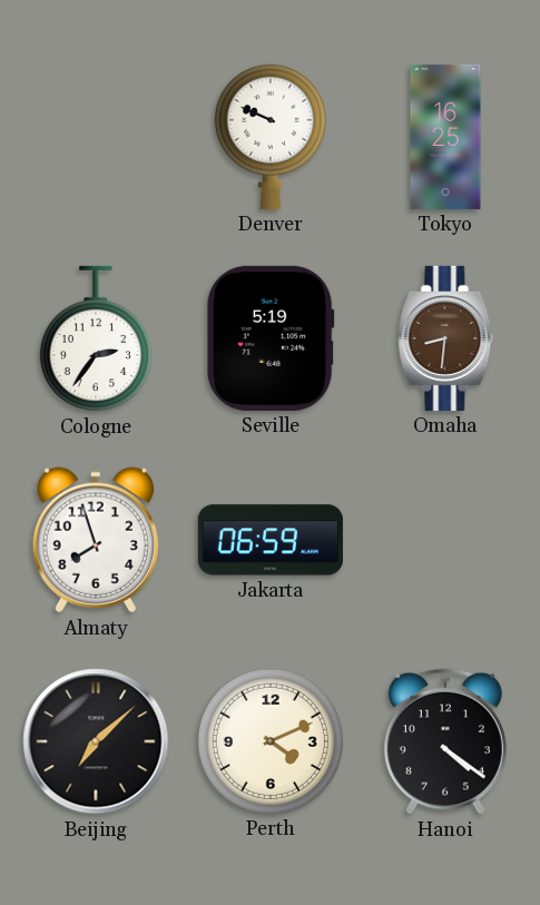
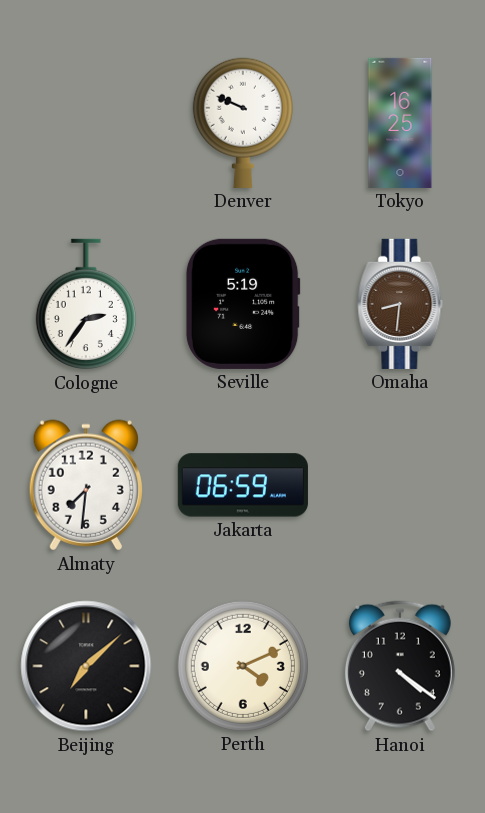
Almaty: 7:57 -> 7:31 (86, 485)
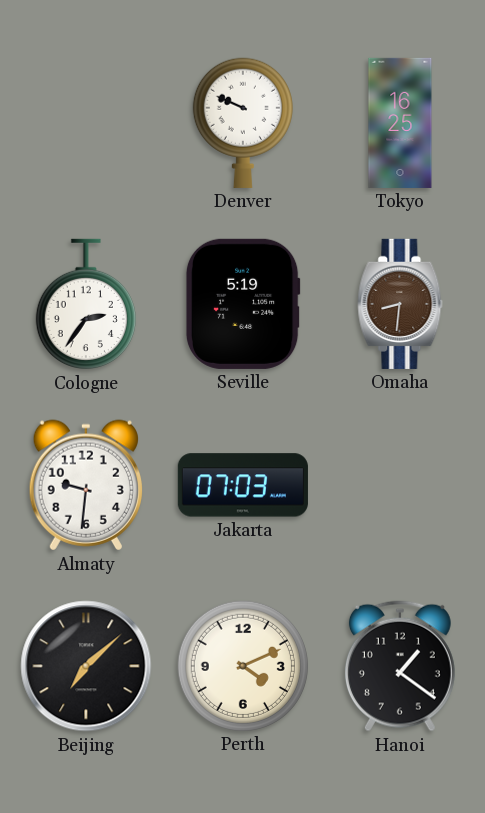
Almaty: 7:31 -> 9:31 (86, 485)
Jakarta: 06:59 -> 07:03 (243, 485)
Hanoi: 4:21 -> 1:21 (400, 666)
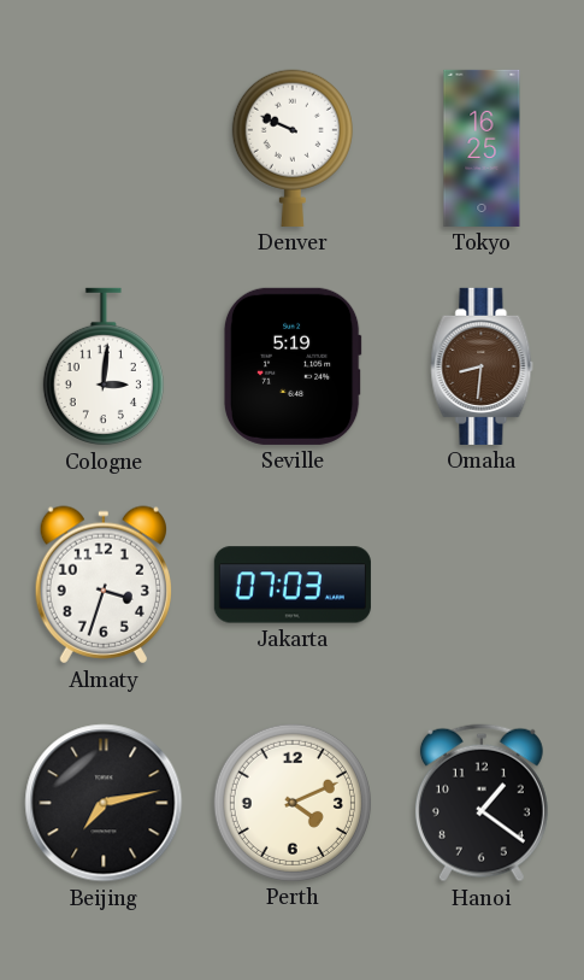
Cologne: 2:36 -> 3:01 (104, 366)
Almaty: 9:31 -> 3:33 (104, 585)
Beijing: 7:08 -> 7:13 (104, 803)
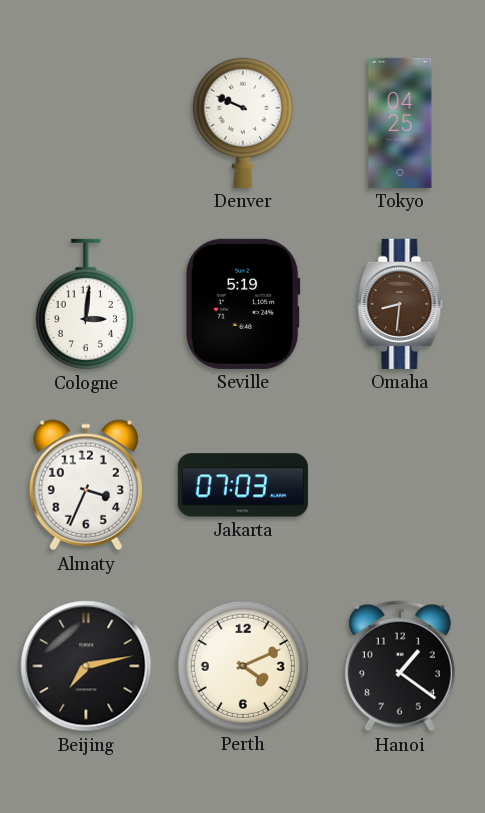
Tokyo: 16:25 -> 04:25 (400, 123)
Almaty: 3:33 -> 3:34 (86, 485)
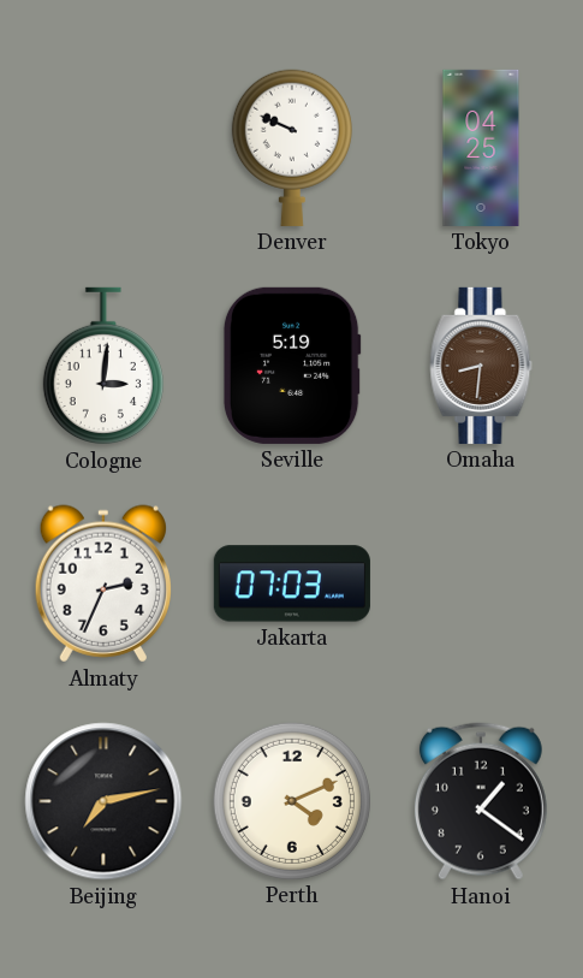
Almaty: 3:34 -> 2:34 (103, 583)
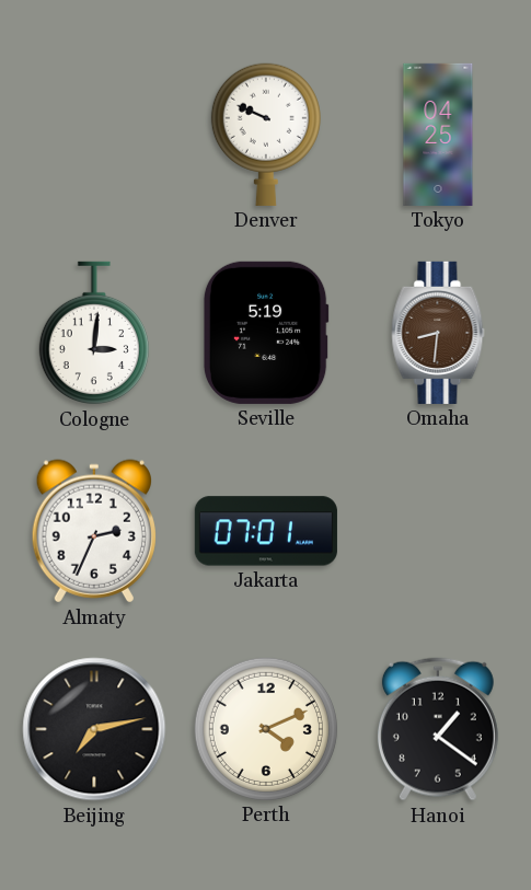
Jakarta: 07:03 -> 07:01 (266, 531)
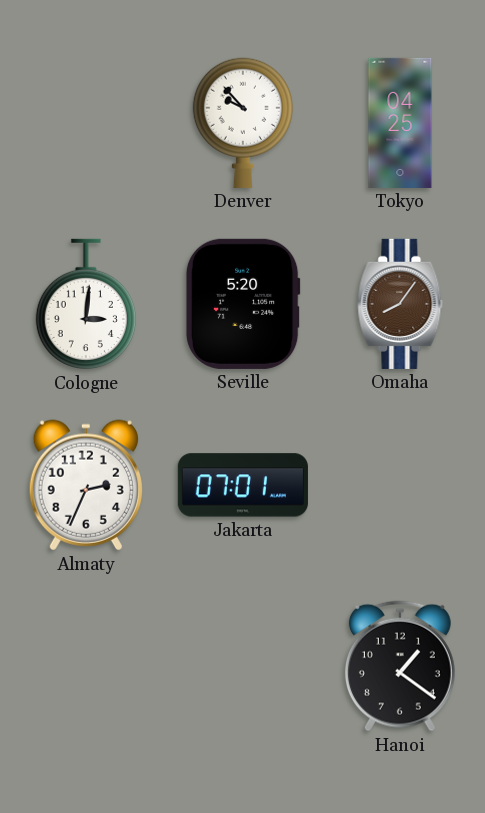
Denver: 9:49 -> 9:53 (243, 123)
Seville: 5:19 -> 5:20 (243, 304)
Omaha: 8:31 -> 8:06 (400, 304)
Beijing: 7:13 -> none (94, 729)
Perth: 4:11 -> none (266, 729)
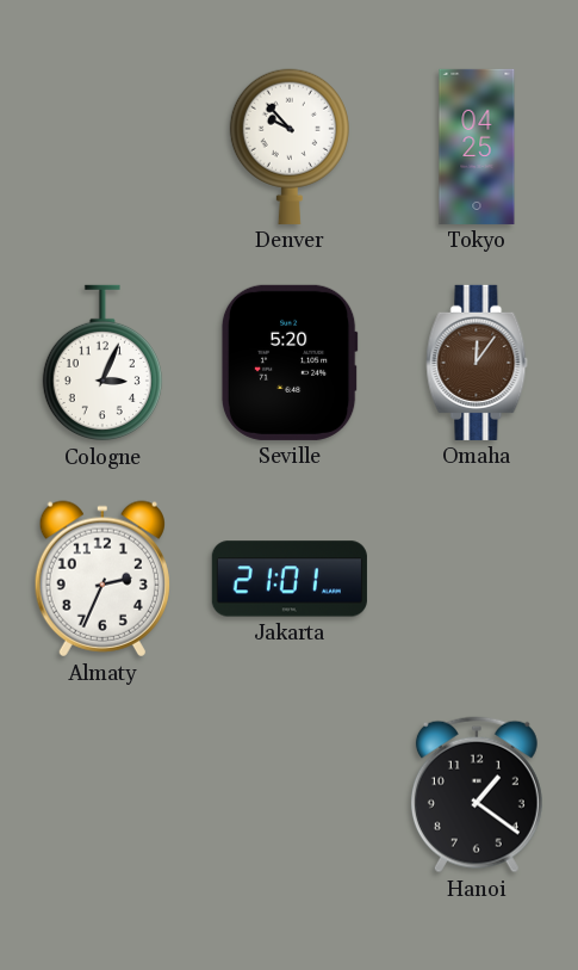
Cologne: 3:01 -> 3:04 (102, 363)
Omaha: 8:06 -> 12:06 (477, 363)
Jakarta: 07:01 -> 21:01 (290, 579)
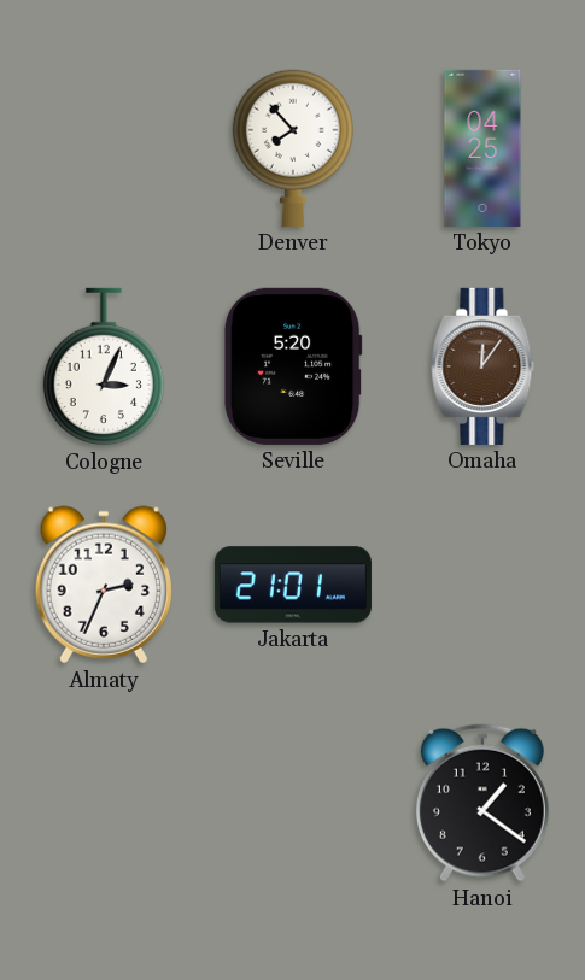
Denver: 9:53 -> 7:53 (293, 148)
